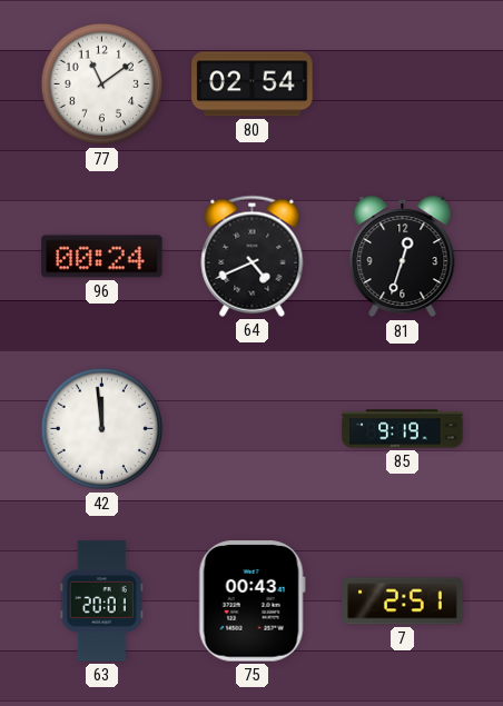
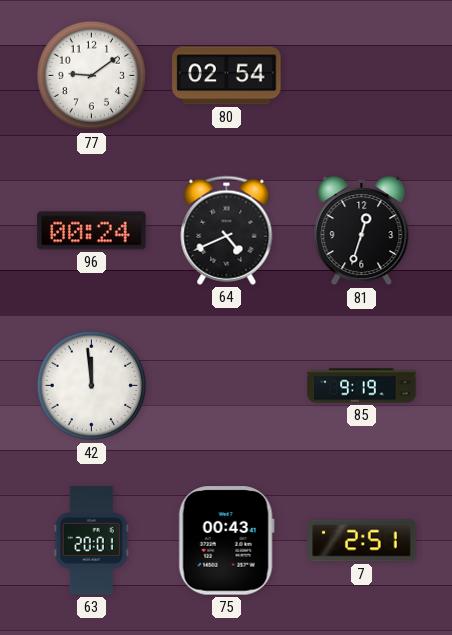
77: 11:09 -> 9:09 (92, 76)
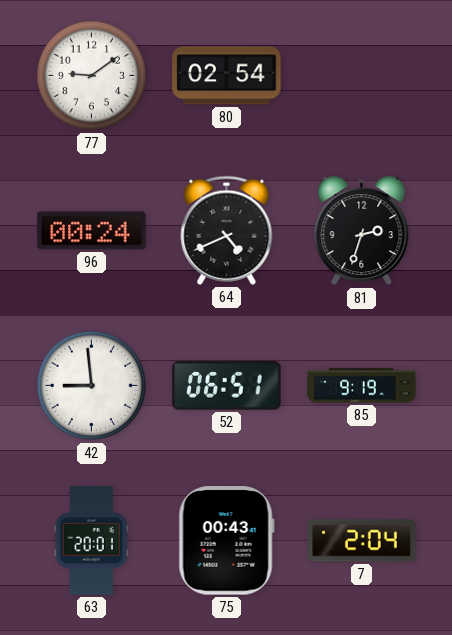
81: 12:33 -> 2:33 (362, 232)
42: 11:59 -> 8:59 (92, 386)
52: none -> 06:51 (227, 386)
7: 2:51 -> 2:04 (362, 541)
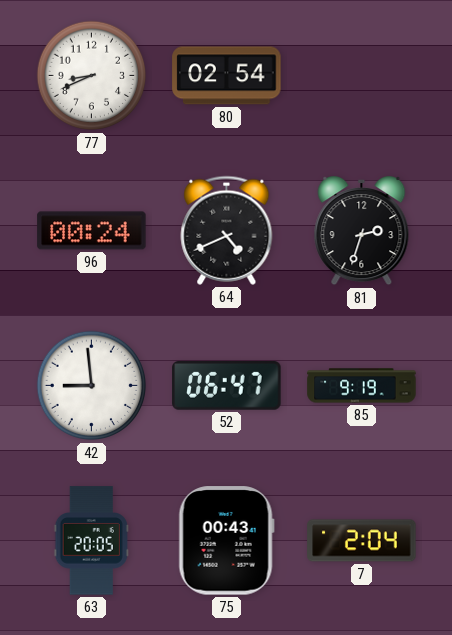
77: 9:09 -> 8:41 (92, 76)
52: 06:51 -> 06:47 (227, 386)
63: 20:01 -> 20:05 (91, 541)
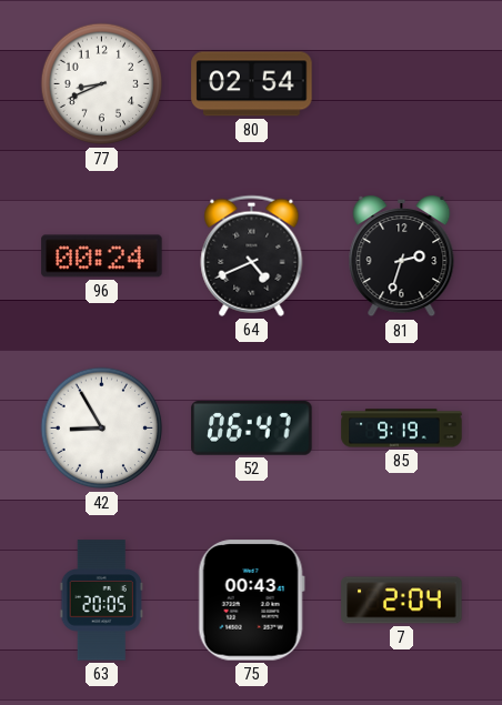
42: 8:59 -> 8:55 (102, 429)
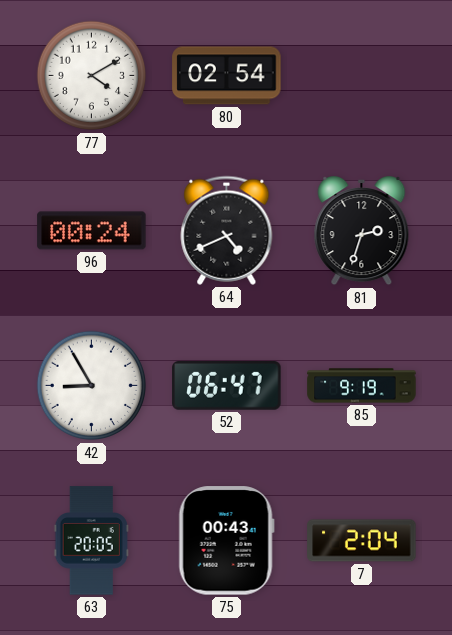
77: 8:41 -> 4:10 (92, 76)
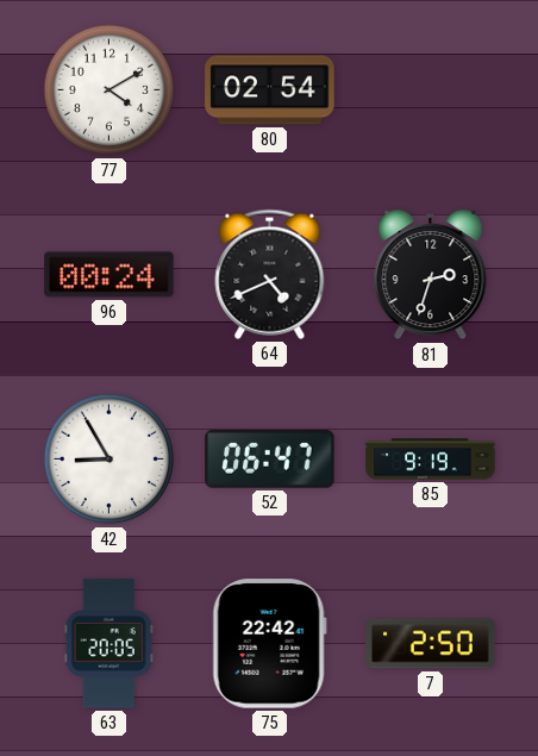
75: 00:43 -> 22:42 (269, 644)
7: 2:04 -> 2:50 (431, 644)
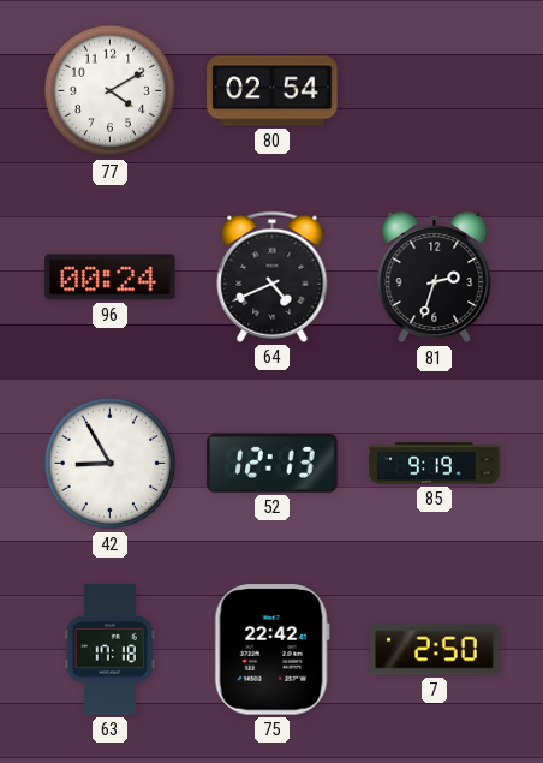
52: 06:47 -> 12:13 (273, 464)
63: 20:05 -> 17:18 (109, 650)
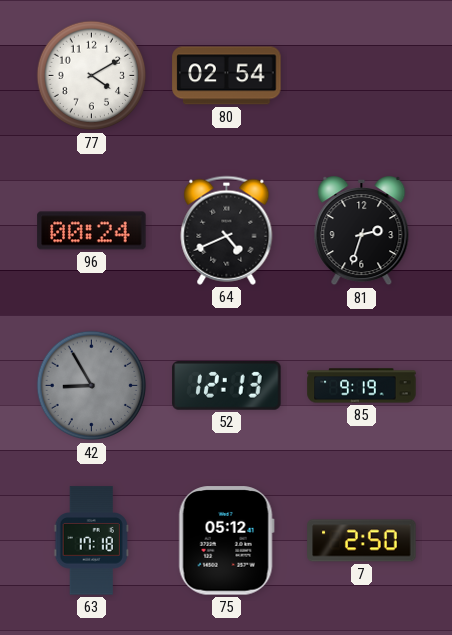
42 dial: white -> grey (92, 386)
75: 22:42 -> 05:12 (226, 541)
